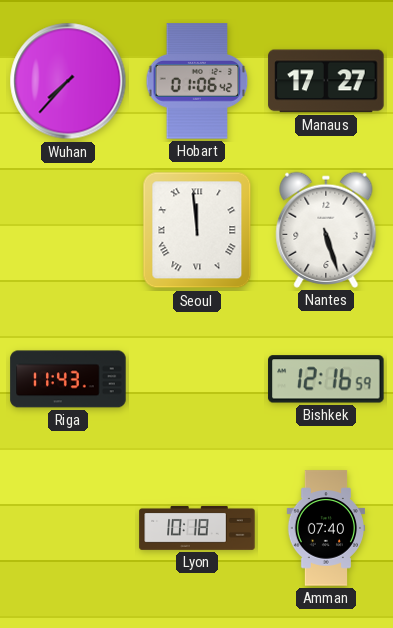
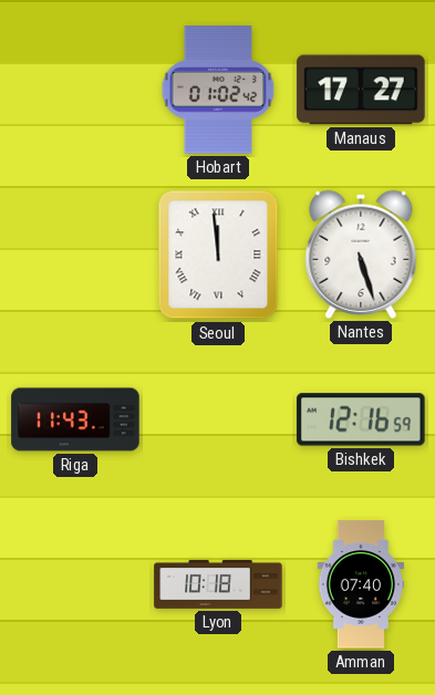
Wuhan: 7:37 -> none (68, 81)
Hobart: 01:06 -> 01:02 (218, 90)
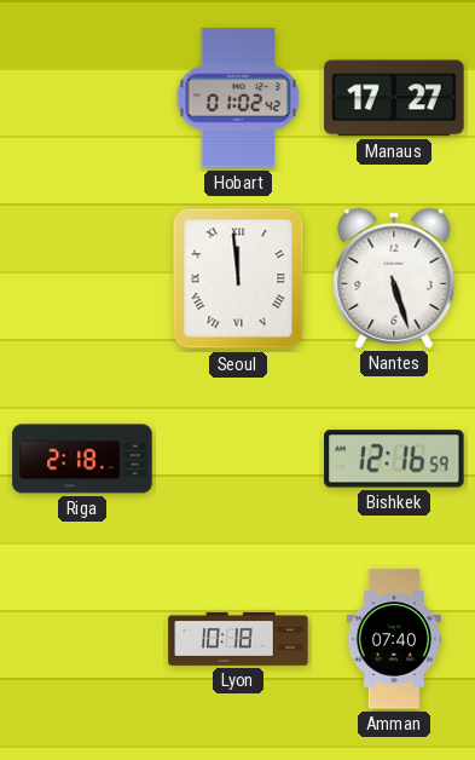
Riga: 11:43 -> 2:18 (82, 459)
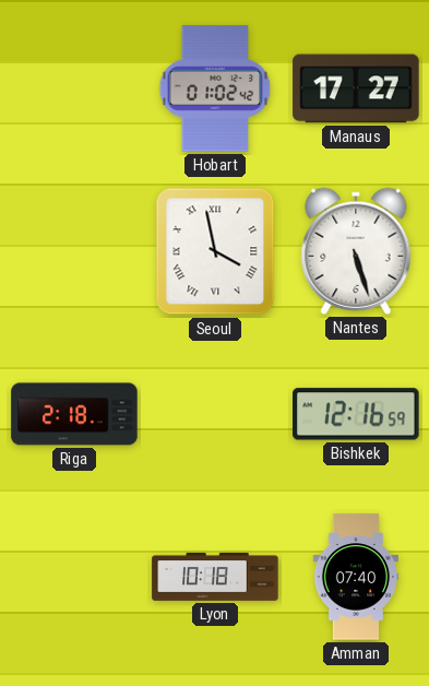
Seoul: 11:59 -> 3:58 (215, 251)
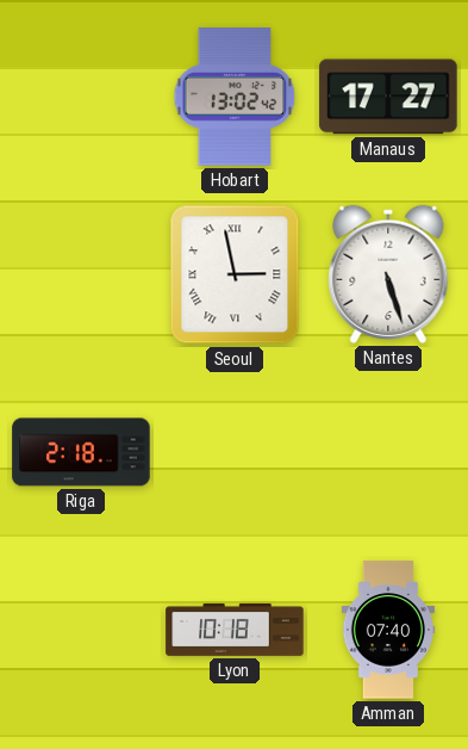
Hobart: 01:02 -> 13:02 (235, 97)
Seoul: 3:58 -> 2:58 (235, 274)
Bishkek: 12:16 -> none (356, 414)
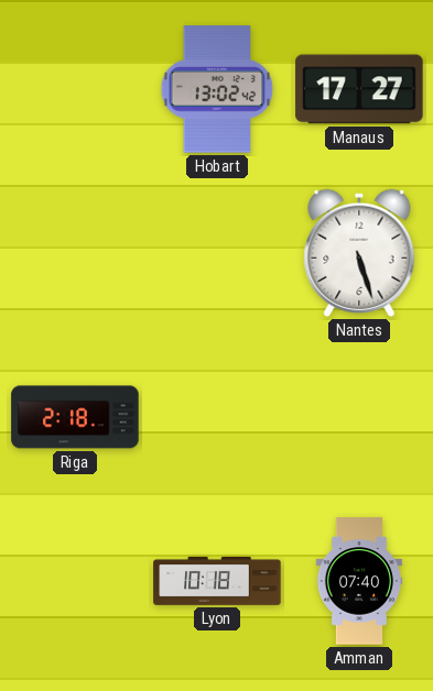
Seoul: 2:58 -> none (235, 274)
